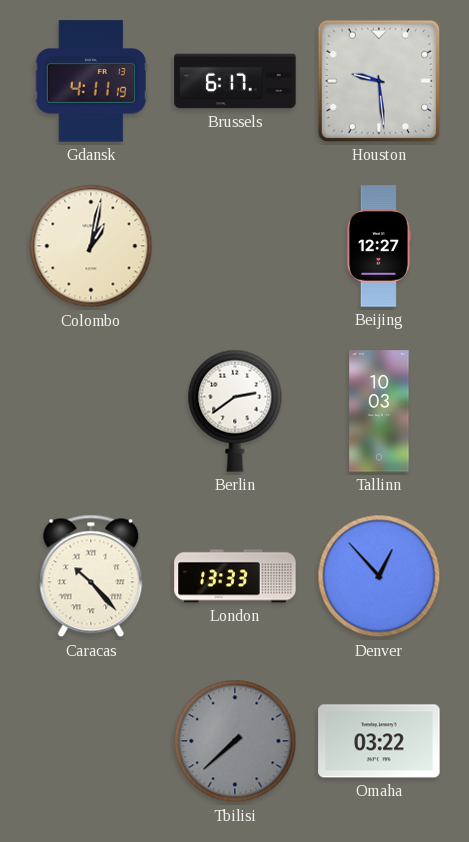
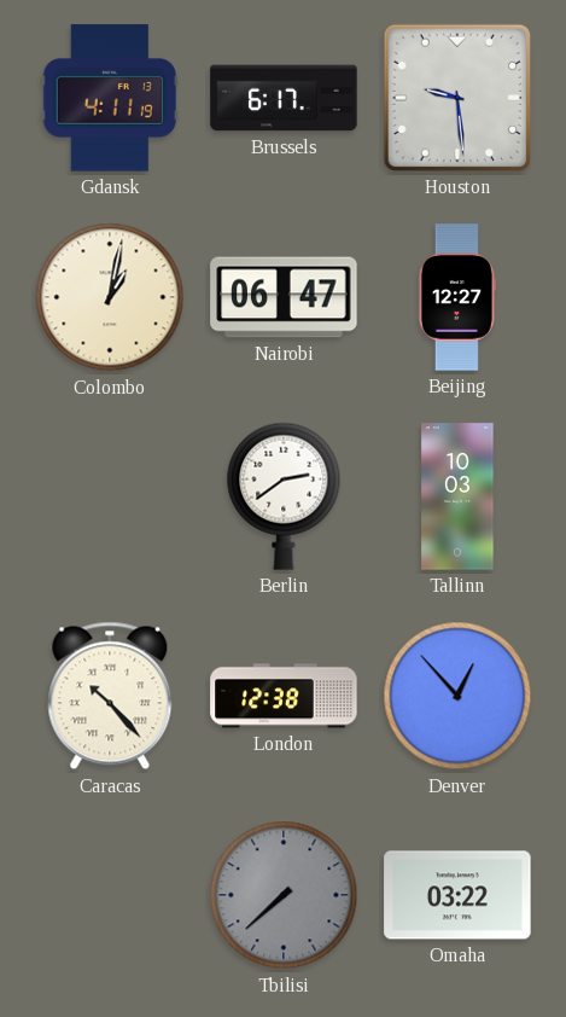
Nairobi: none -> 06:47 (284, 297)
London: 13:33 -> 12:38 (284, 696)
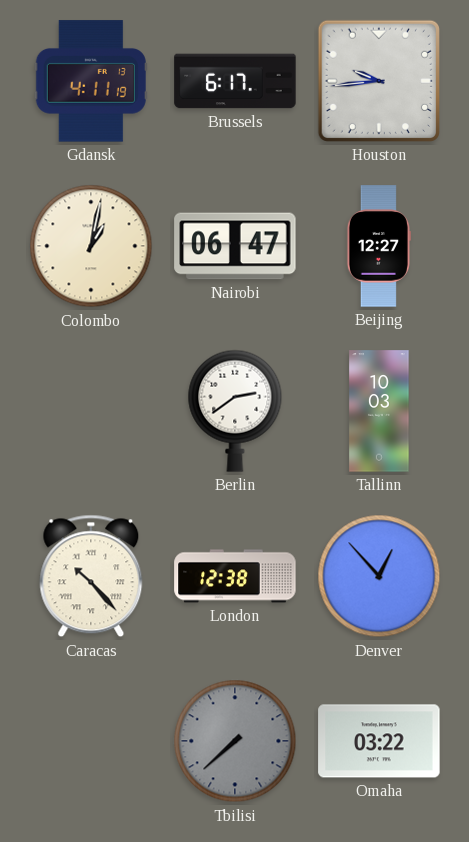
Houston: 9:29 -> 9:44 (379, 81)
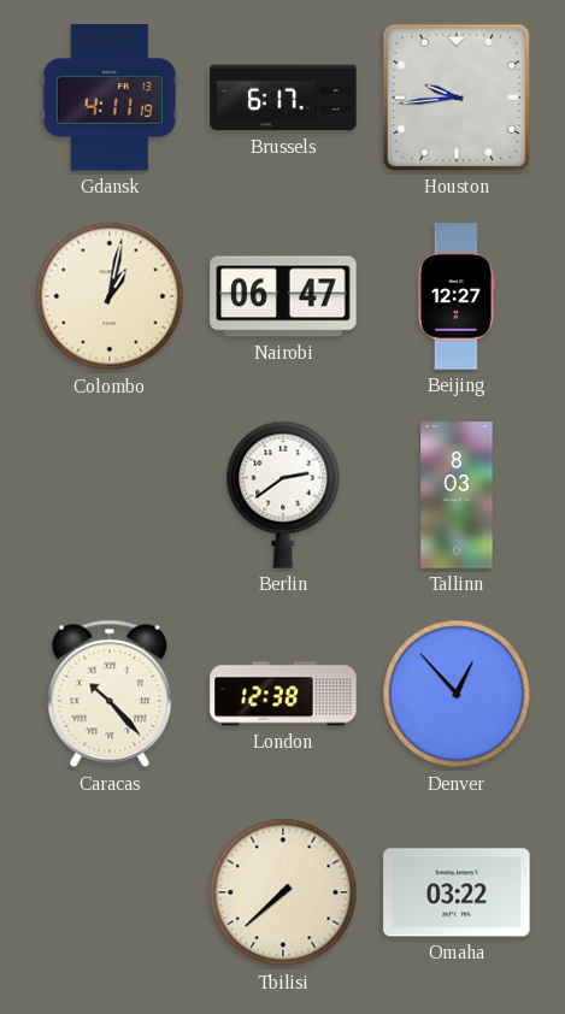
Tallinn: 10:03 -> 8:03 (457, 495)
Tbilisi dial: grey -> cream (283, 892)
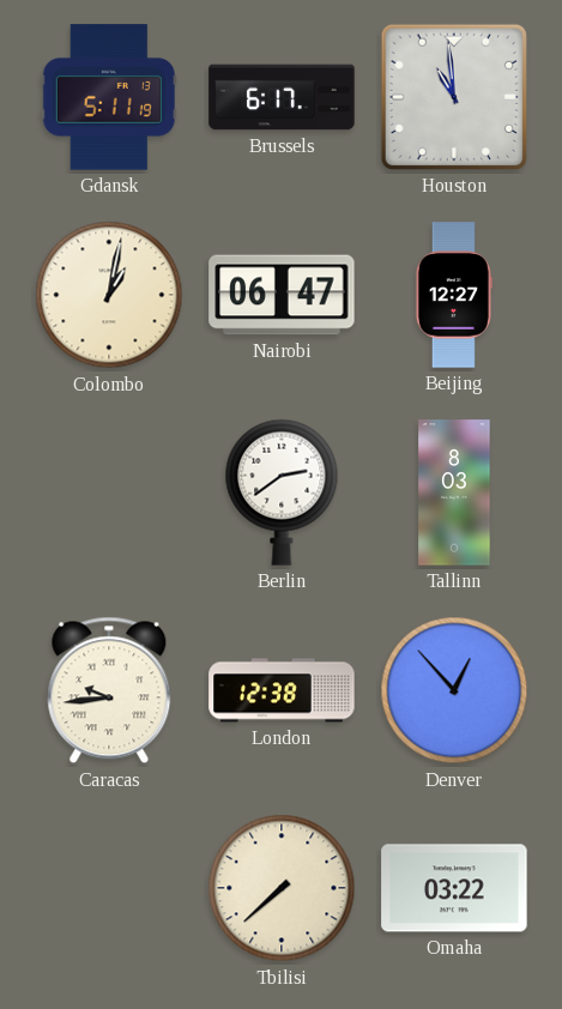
Gdansk: 4:11 -> 5:11 (109, 97)
Houston: 9:44 -> 10:59 (454, 97)
Caracas: 10:23 -> 9:44 (109, 690)
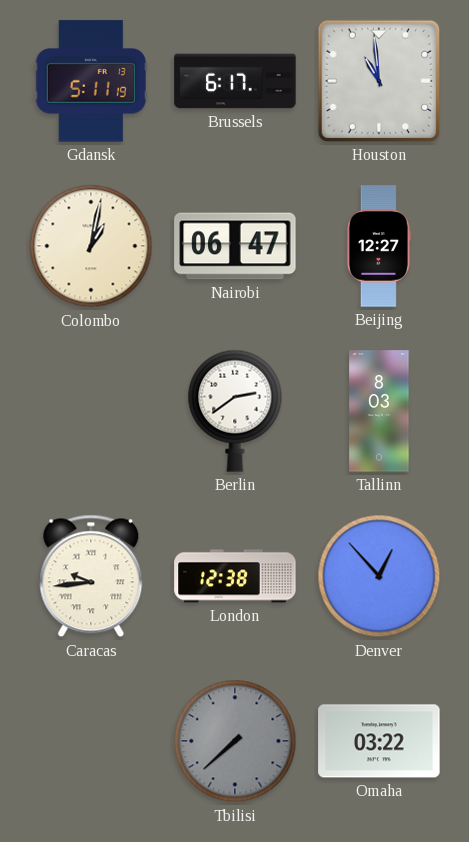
Tbilisi dial: cream -> grey (235, 741)
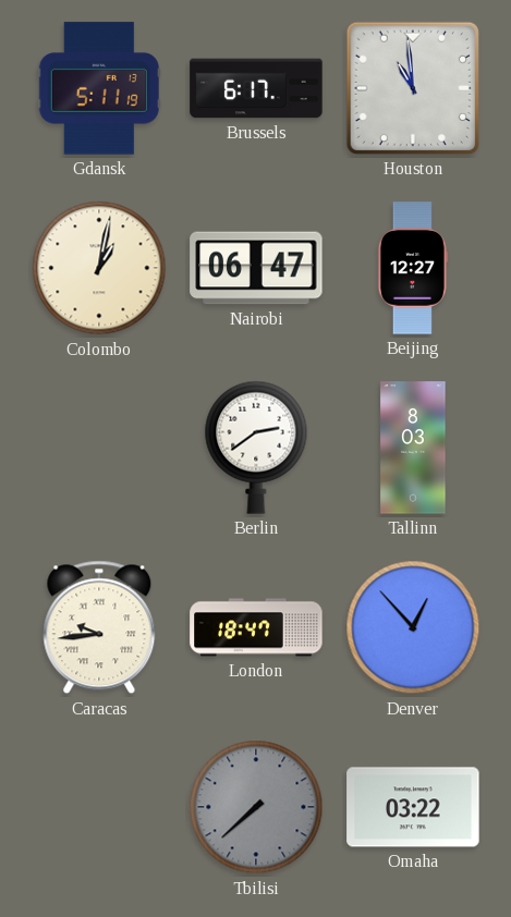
London: 12:38 -> 18:47 (256, 627)
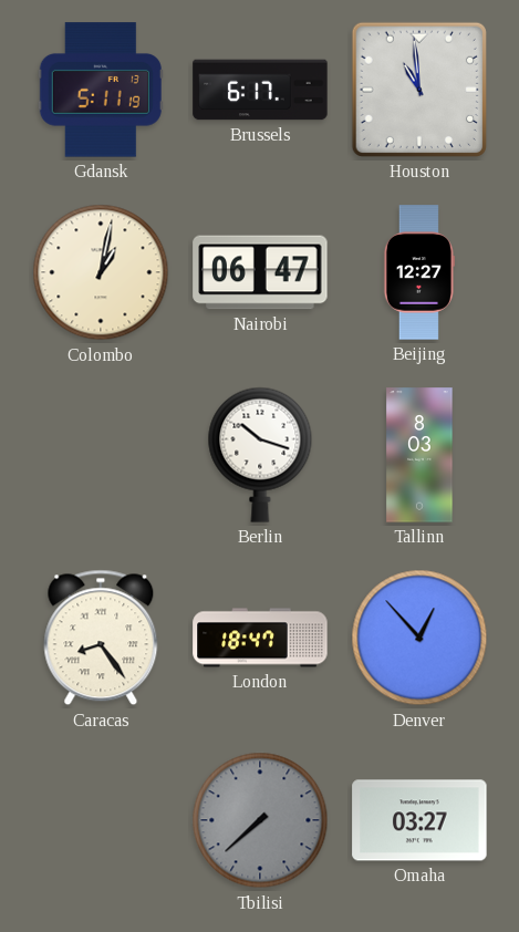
Berlin: 2:39 -> 10:18 (260, 455)
Caracas: 9:44 -> 8:24 (101, 638)
Omaha: 03:22 -> 03:27 (419, 820)
